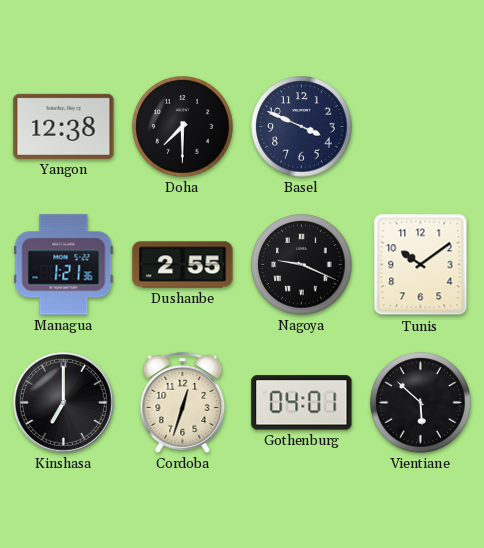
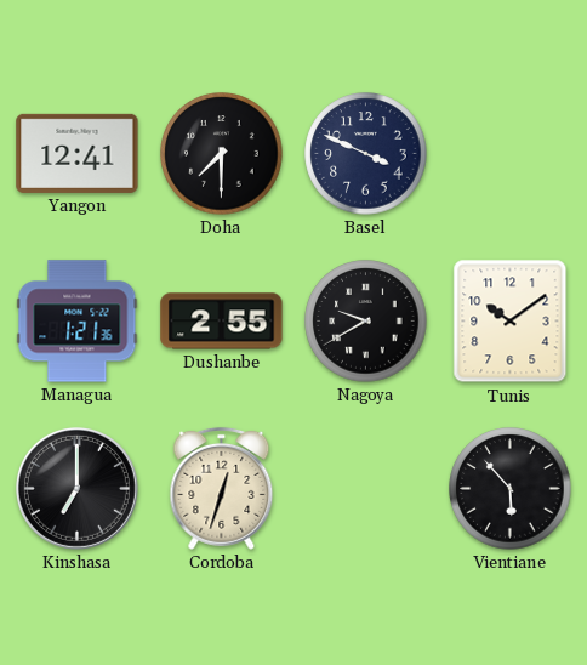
Yangon: 12:38 -> 12:41 (78, 153)
Nagoya: 9:19 -> 9:40 (366, 322)
Gothenburg: 04:01 -> none (302, 403)
Vientiane: 5:52 -> 5:53 (511, 489)
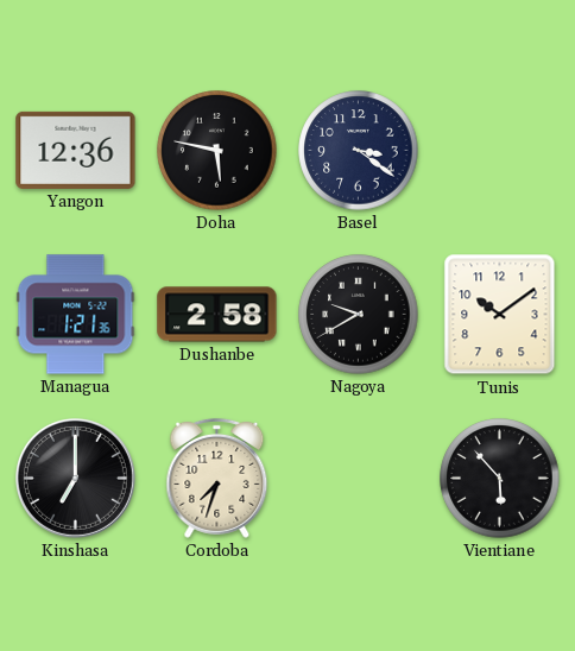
Yangon: 12:41 -> 12:36 (76, 150)
Doha: 7:30 -> 5:47 (217, 151)
Basel: 3:49 -> 3:21 (359, 151)
Dushanbe: 2:55 -> 2:58 (217, 315)
Cordoba: 12:33 -> 7:33 (217, 478)
